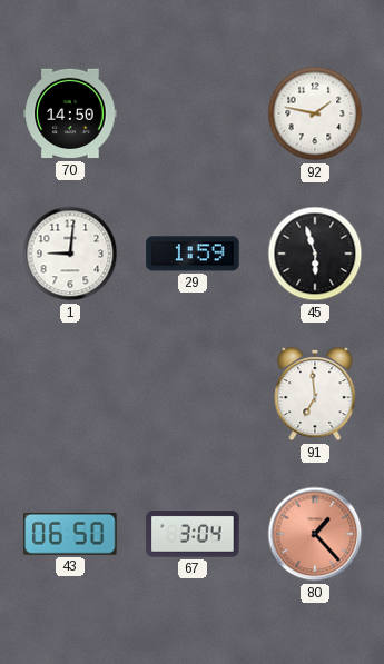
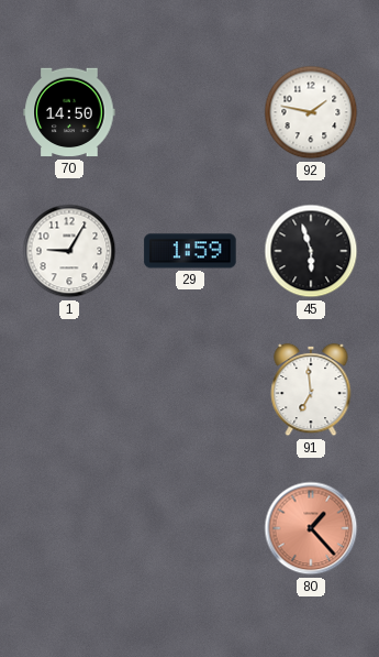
1: 9:01 -> 9:05 (69, 251)
43: 06:50 -> none (70, 534)
67: 3:04 -> none (193, 534)
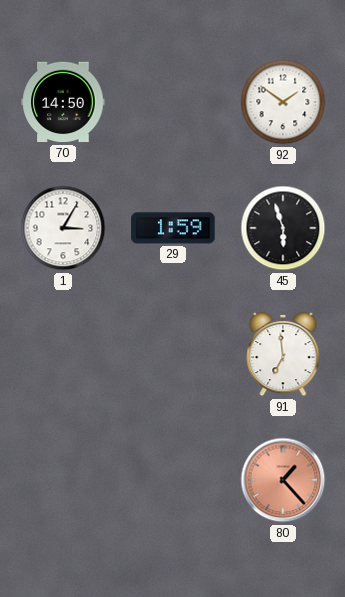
92: 1:47 -> 1:51 (283, 102)
1: 9:05 -> 3:05 (63, 228)
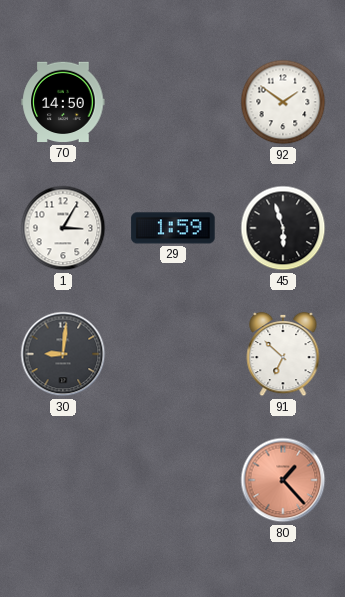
30: none -> 9:01 (63, 354)
91: 6:59 -> 6:52 (283, 354)
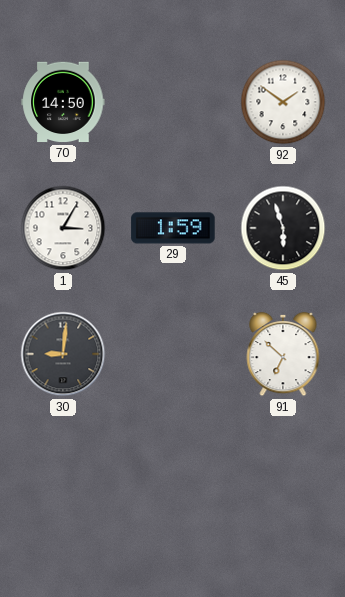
80: 1:23 -> none (283, 480)
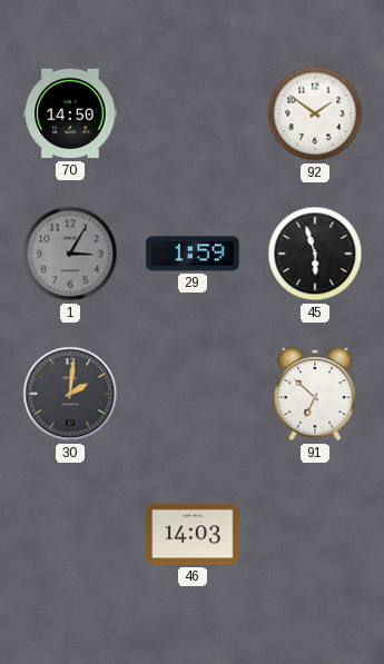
1 dial: white -> grey (70, 254)
30: 9:01 -> 2:01 (70, 394)
46: none -> 14:03 (193, 534)
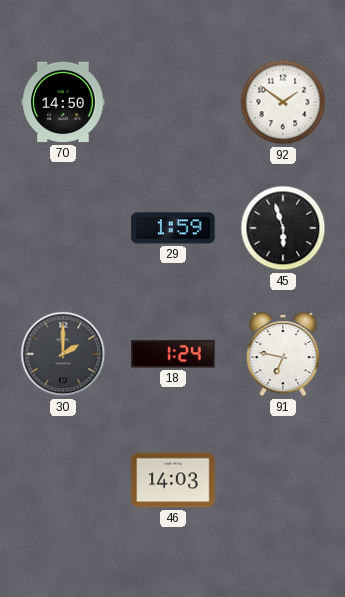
1: 3:05 -> none (70, 254)
30: 2:01 -> 2:00 (63, 354)
18: none -> 1:24 (173, 354)
91: 6:52 -> 6:47 (283, 354)
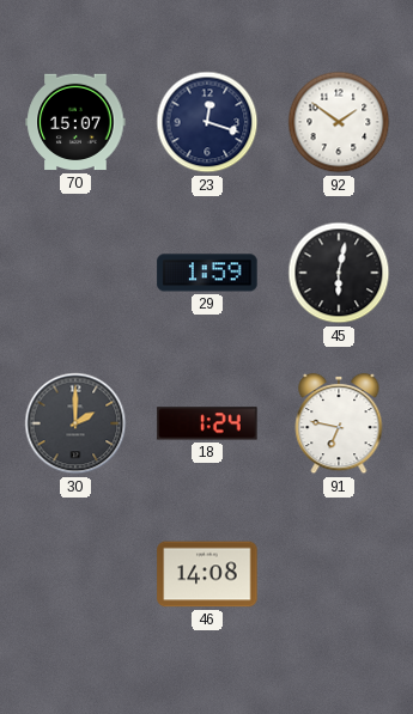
70: 14:50 -> 15:07 (75, 122)
23: none -> 12:18 (207, 122)
45: 5:57 -> 6:02 (339, 273)
46: 14:03 -> 14:08 (207, 574)
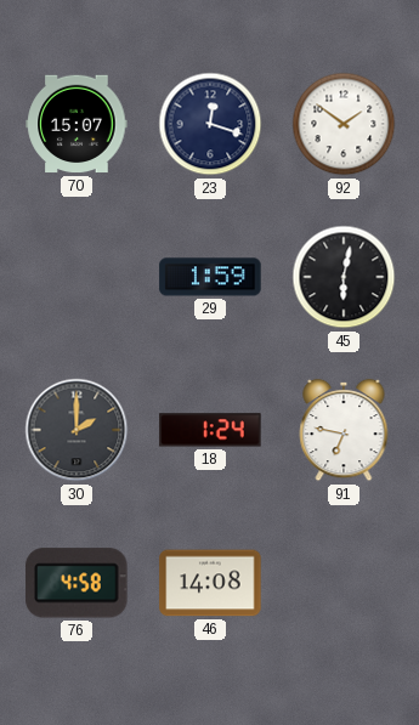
76: none -> 4:58 (77, 583)
